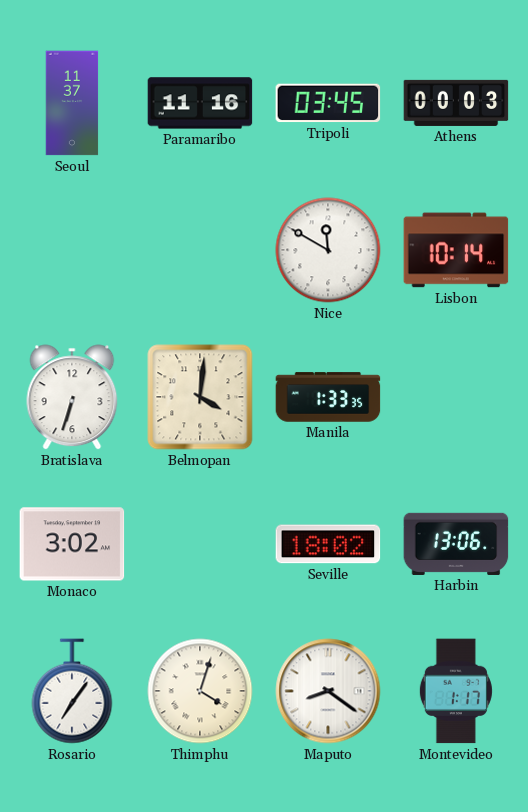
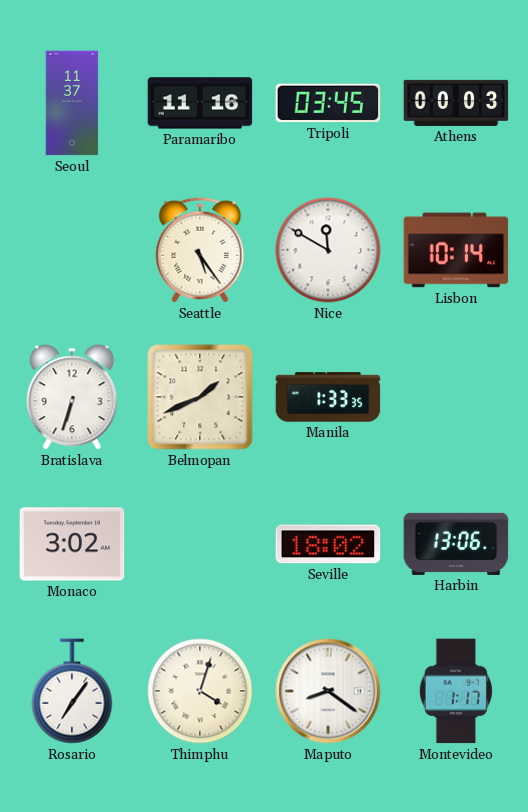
Seattle: none -> 5:24 (200, 250)
Belmopan: 4:01 -> 1:41 (200, 397)
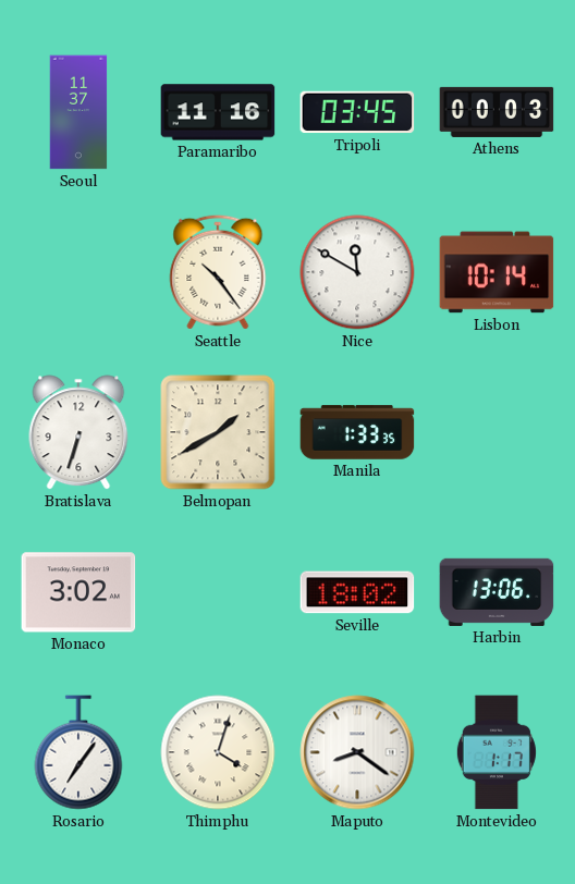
Seattle: 5:24 -> 10:24 (218, 272)
Belmopan: 1:41 -> 1:40 (218, 432)
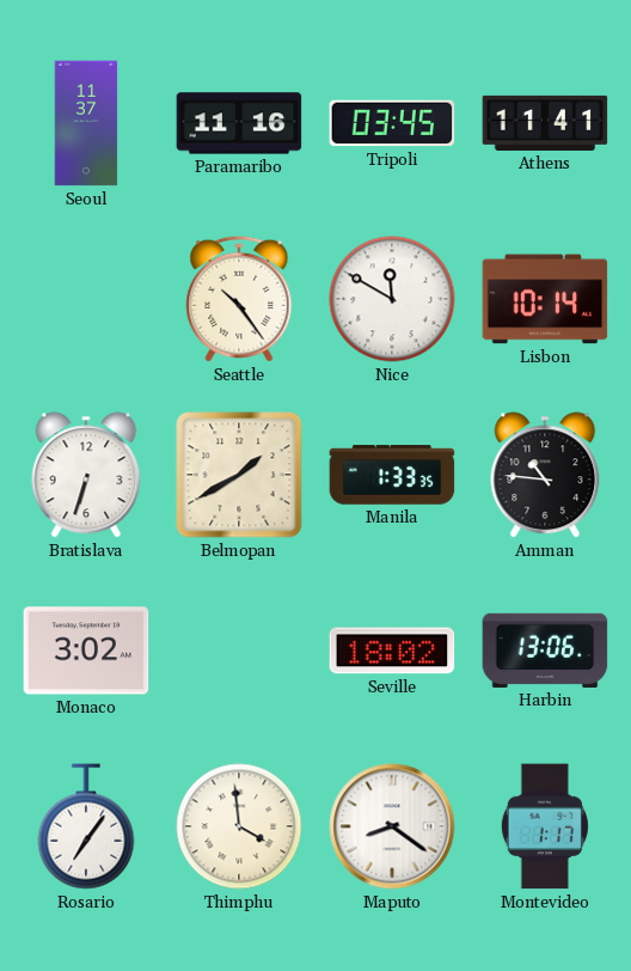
Athens: 00:03 -> 11:41 (545, 123)
Amman: none -> 10:46 (545, 475)
Thimphu: 4:03 -> 3:59 (239, 826)
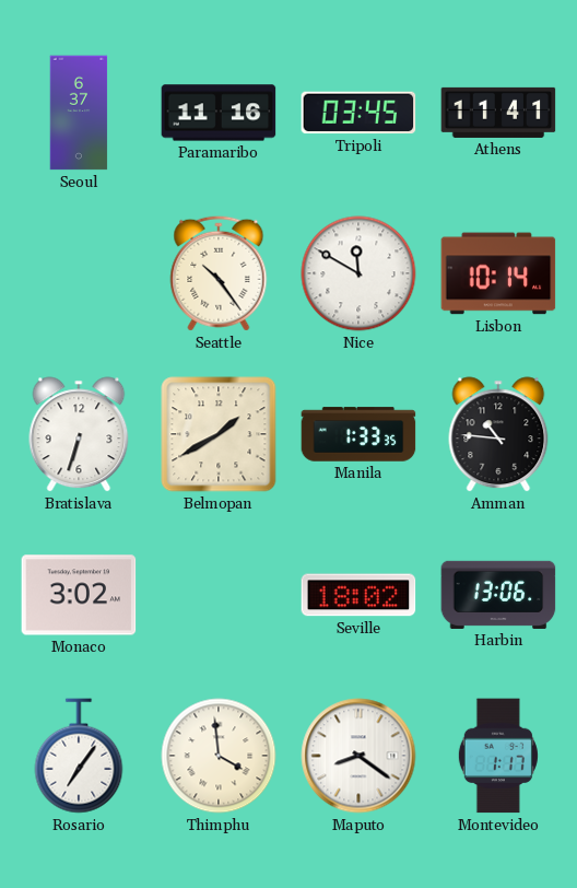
Seoul: 11:37 -> 6:37 (79, 113)
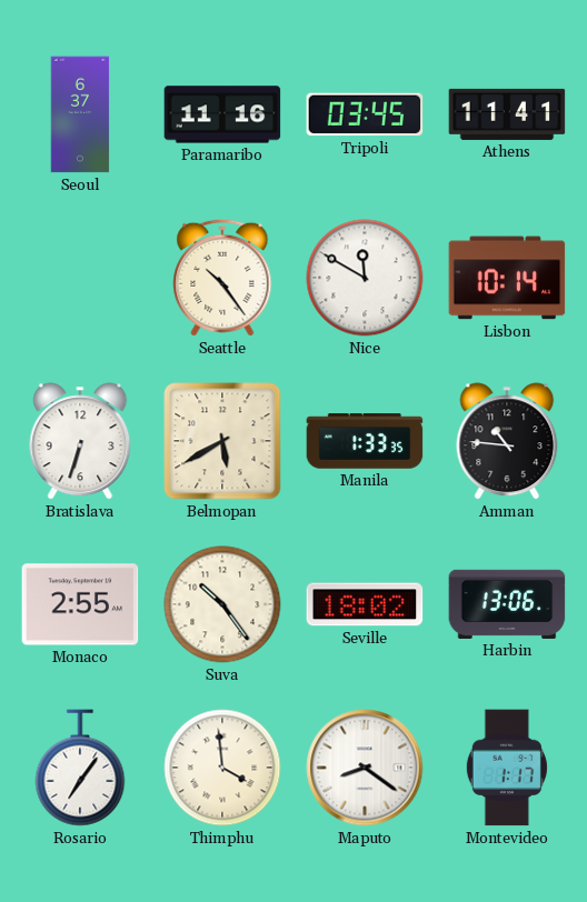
Belmopan: 1:40 -> 5:40 (222, 441)
Monaco: 3:02 -> 2:55 (80, 604)
Suva: none -> 10:24 (222, 604)
